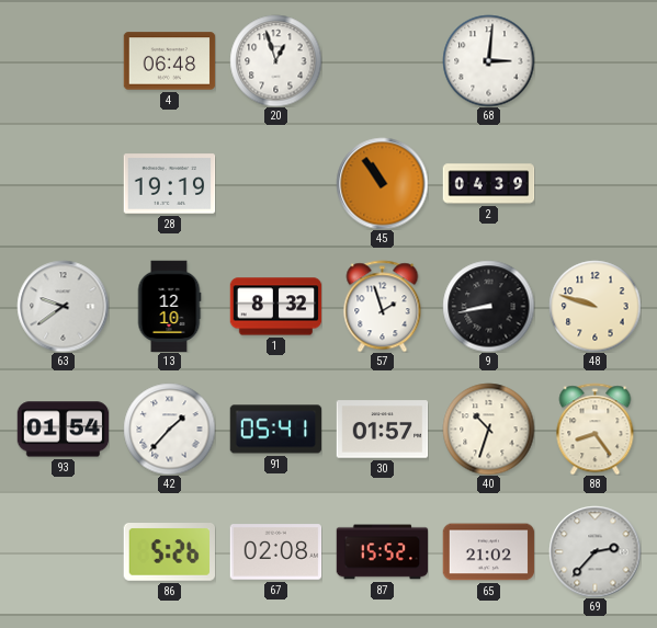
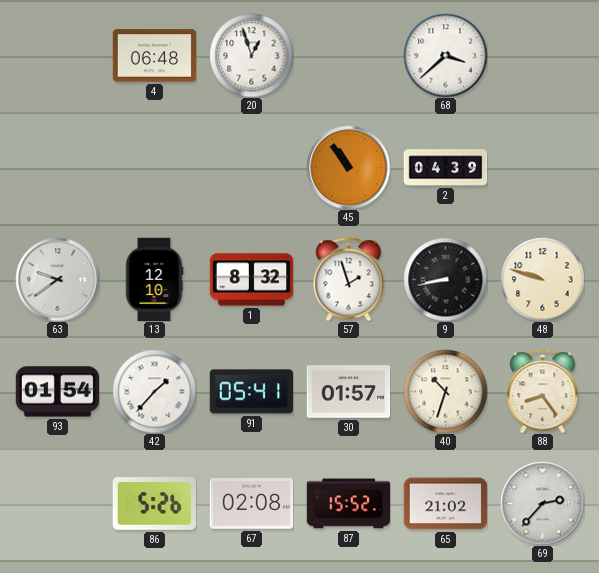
68: 3:01 -> 3:38 (445, 55)
28: 19:19 -> none (169, 184)
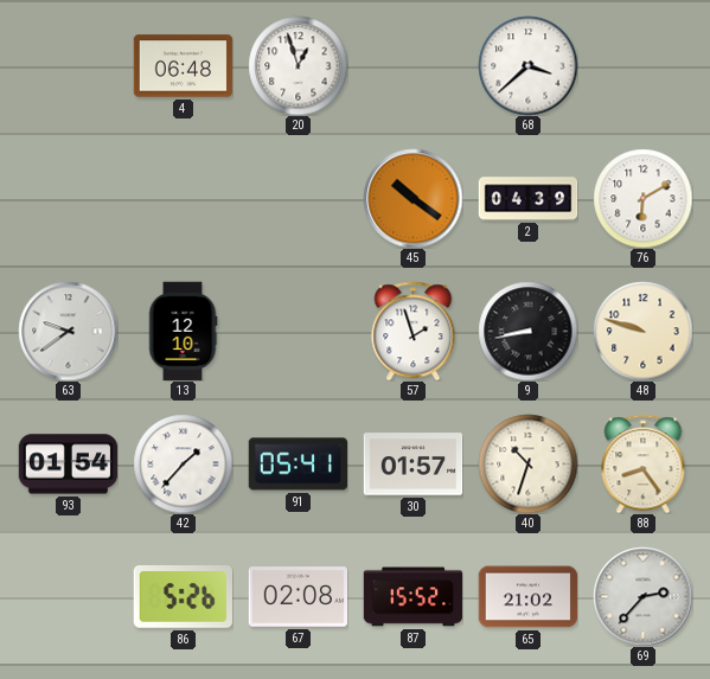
45: 10:54 -> 10:21 (412, 198)
76: none -> 6:10 (642, 198)
1: 8:32 -> none (251, 280)
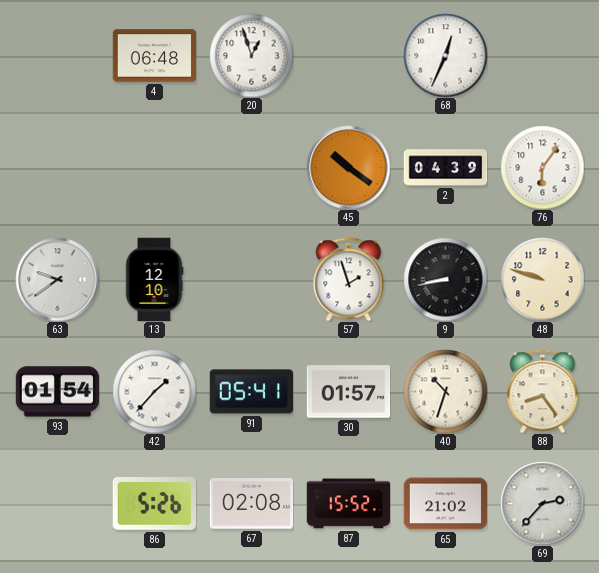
68: 3:38 -> 12:34 (445, 55)
76: 6:10 -> 6:06 (542, 167)
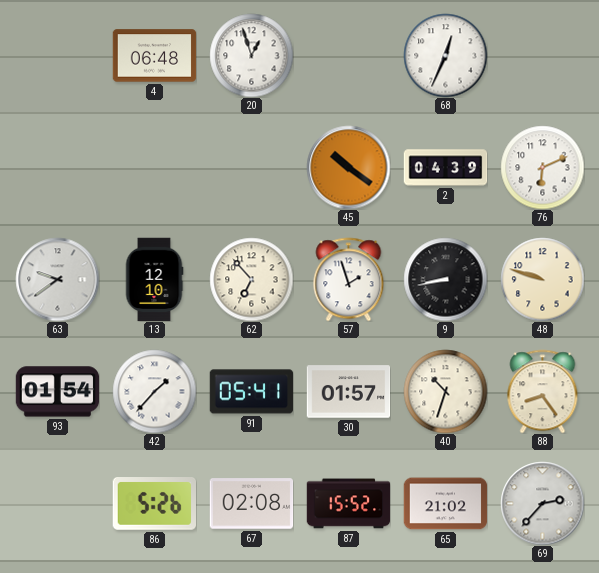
76: 6:06 -> 6:11 (542, 167)
62: none -> 6:53 (251, 279)
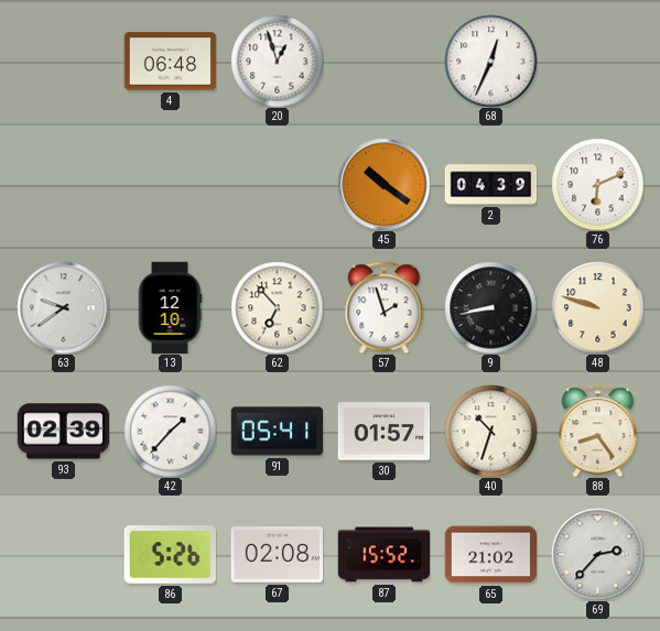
93: 01:54 -> 02:39 (63, 432)
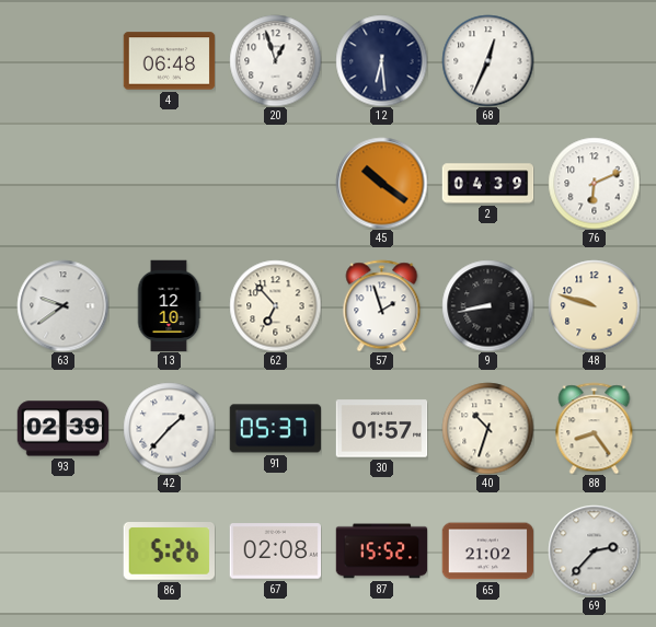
12: none -> 6:29 (381, 60)
91: 05:41 -> 05:37 (275, 429)
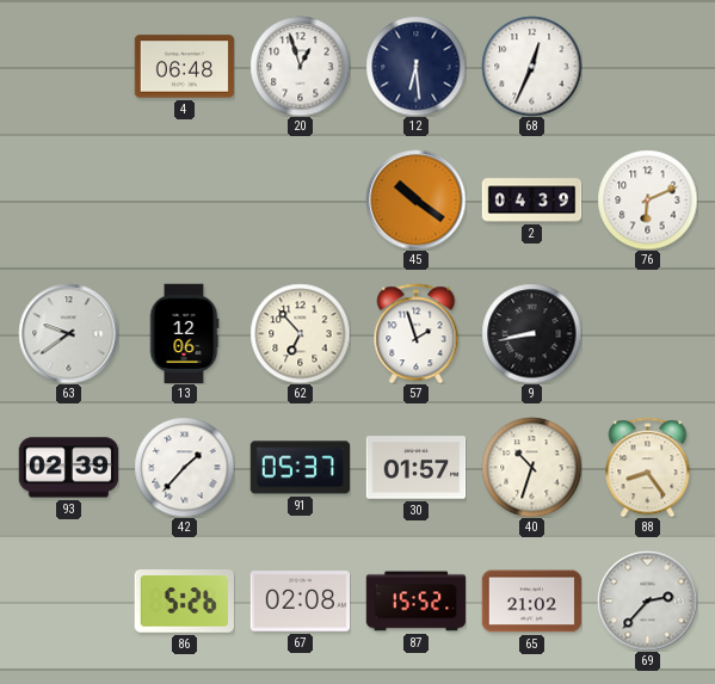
13: 12:10 -> 12:06 (184, 333)
48: 9:48 -> none (594, 305)
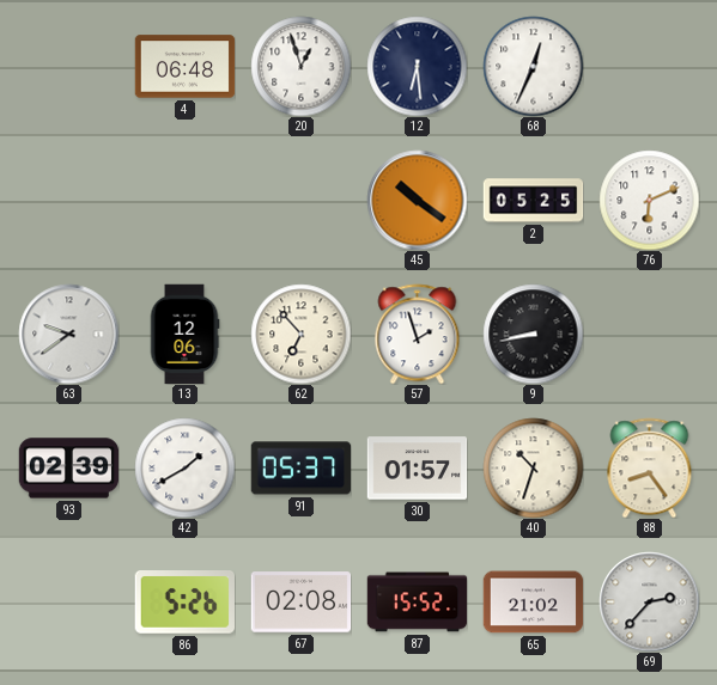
2: 04:39 -> 05:25 (533, 201)
42: 1:37 -> 1:40 (184, 467)
